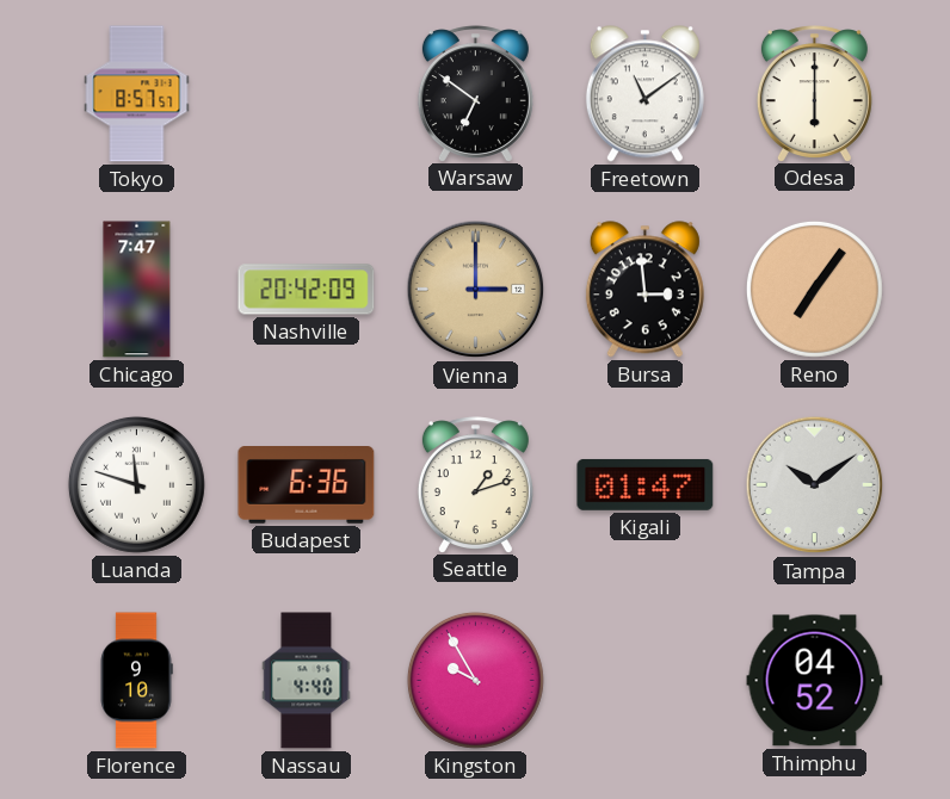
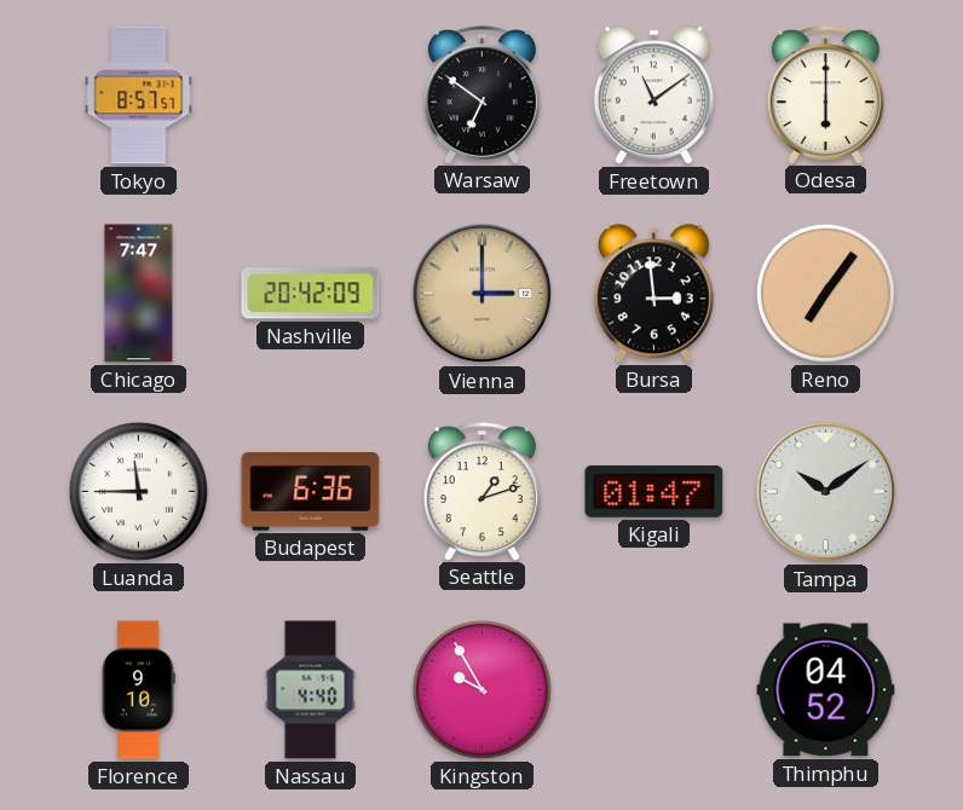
Luanda: 11:48 -> 11:45 (138, 491)
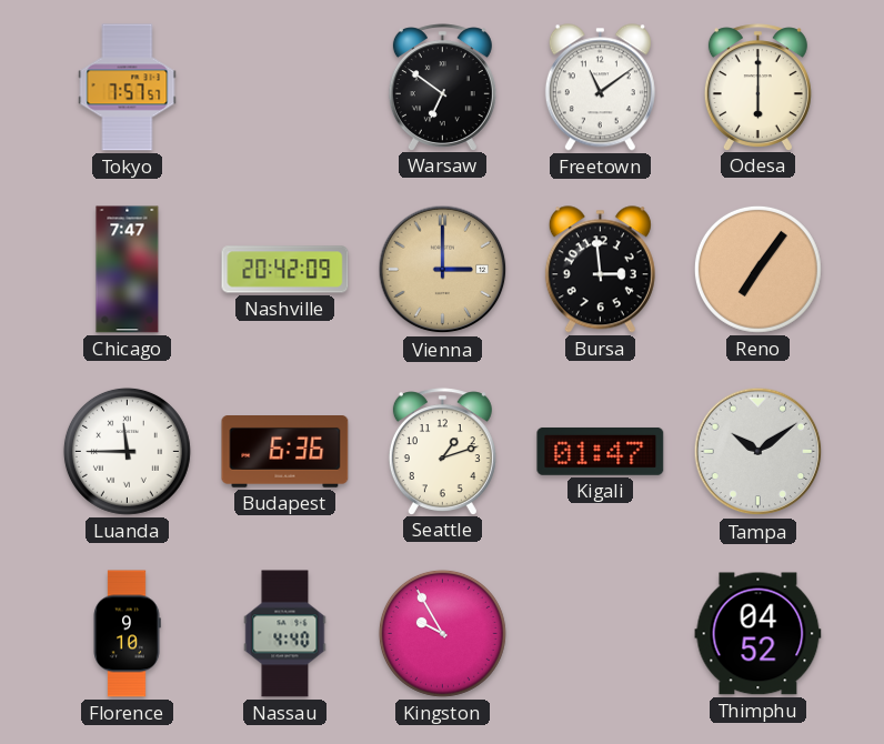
Tokyo: 8:57 -> 7:57 (128, 88)
